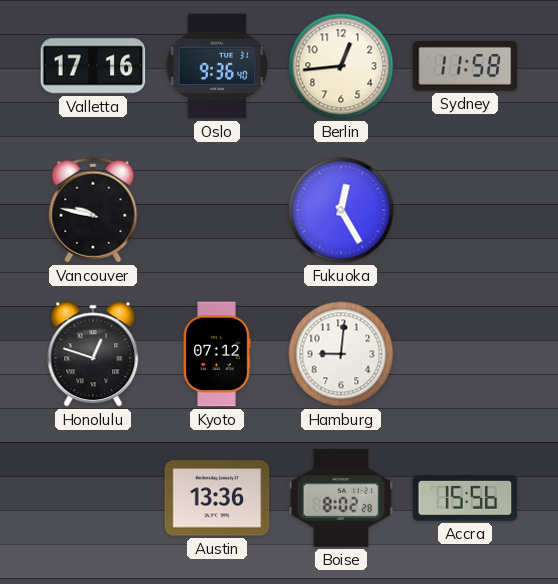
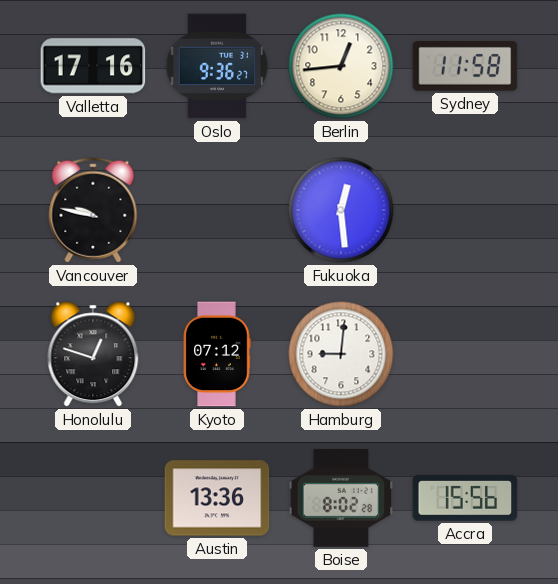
Oslo: 9:36:40 -> 9:36:27 (217, 66)
Fukuoka: 12:25 -> 12:29 (341, 210)
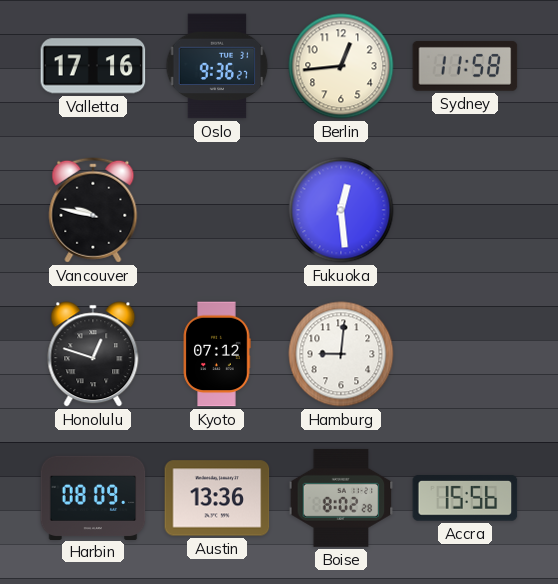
Harbin: none -> 08:09 (93, 497)
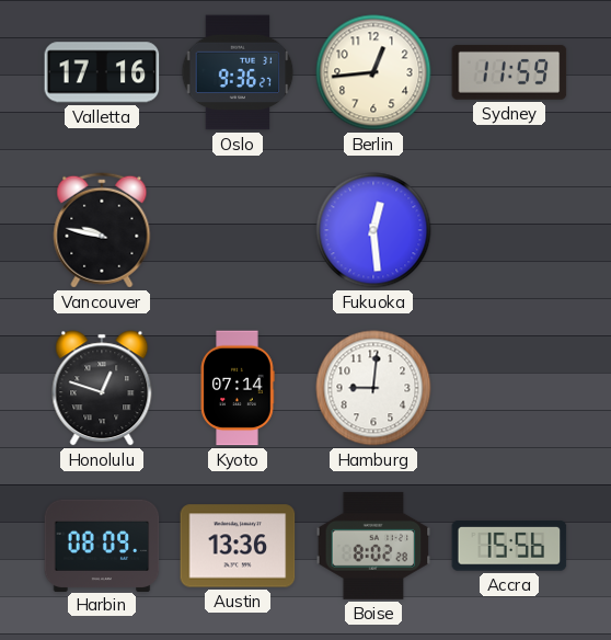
Sydney: 11:58 -> 11:59 (509, 72)
Kyoto: 07:12 -> 07:14 (238, 388)
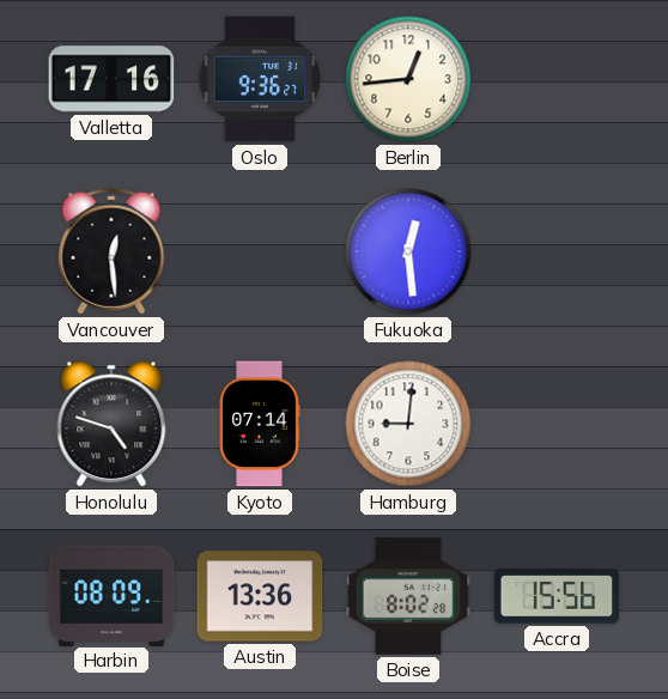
Sydney: 11:59 -> none (509, 72)
Vancouver: 9:47 -> 12:29 (111, 251)
Honolulu: 12:48 -> 4:48 (111, 424)
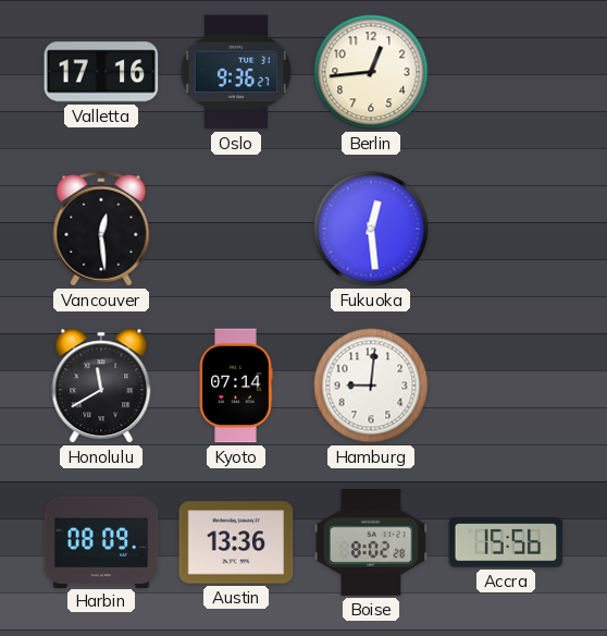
Honolulu: 4:48 -> 11:40 (101, 386)
